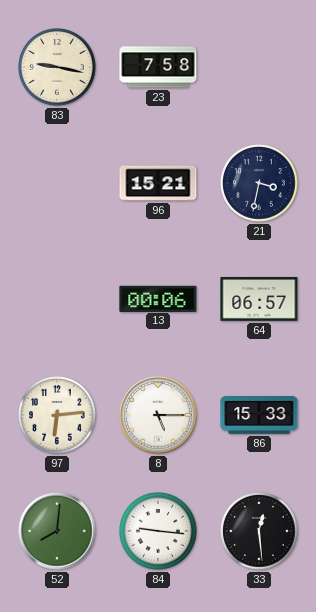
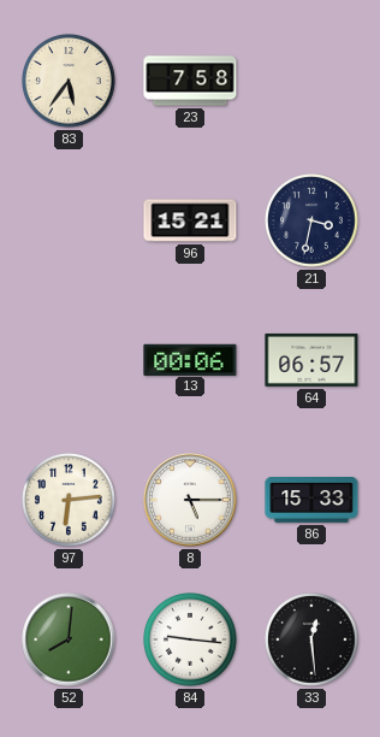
83: 9:17 -> 5:36 (70, 82)
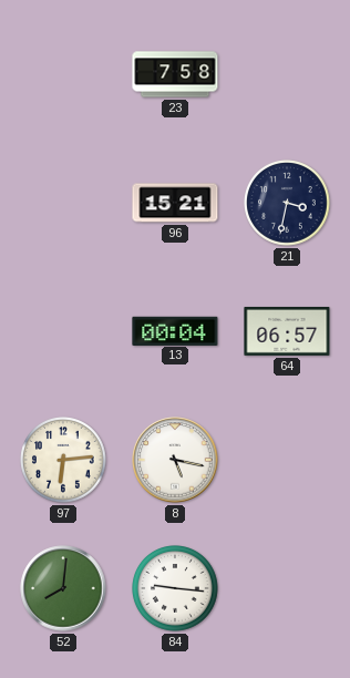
83: 5:36 -> none (70, 82)
13: 00:06 -> 00:04 (175, 330)
8: 5:15 -> 5:17 (175, 460)
86: 15:33 -> none (311, 501)
33: 12:29 -> none (313, 641)
